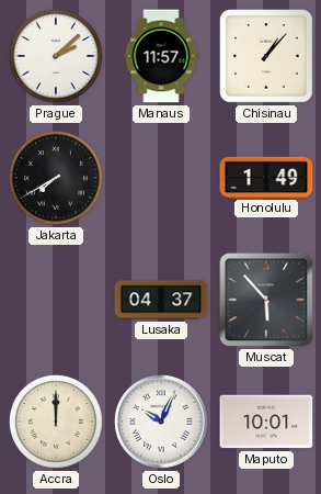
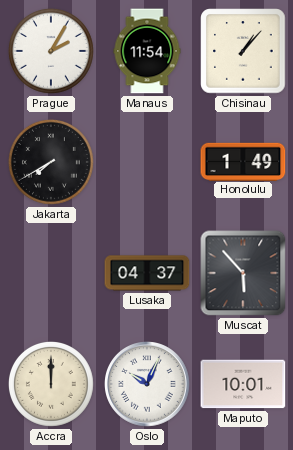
Prague: 2:08 -> 2:05 (51, 51)
Manaus: 11:57 -> 11:54 (147, 51)
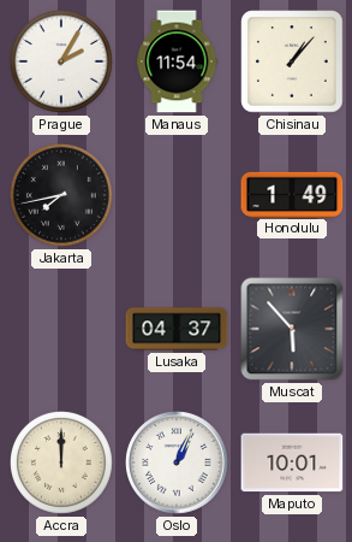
Jakarta: 7:40 -> 7:43 (61, 195)
Oslo: 10:04 -> 1:04 (177, 463)
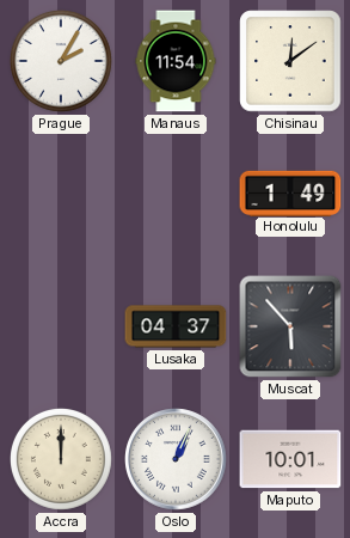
Chisinau: 1:07 -> 12:09 (290, 61)
Jakarta: 7:43 -> none (61, 195)
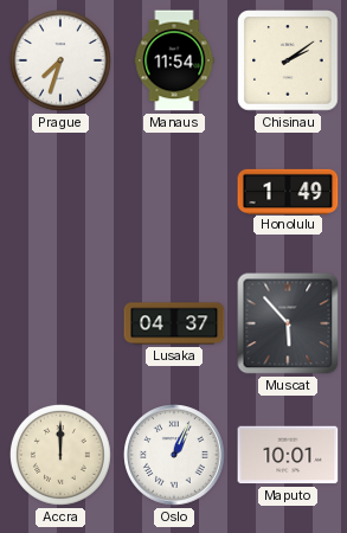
Prague: 2:05 -> 7:33 (60, 60)
Chisinau: 12:09 -> 2:09 (288, 60)
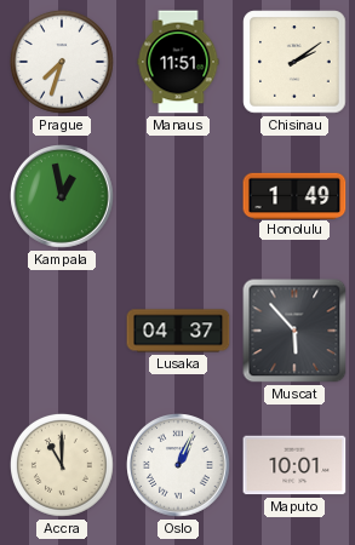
Manaus: 11:54 -> 11:51 (178, 62)
Kampala: none -> 12:58 (62, 196)
Accra: 12:00 -> 11:00 (62, 465)
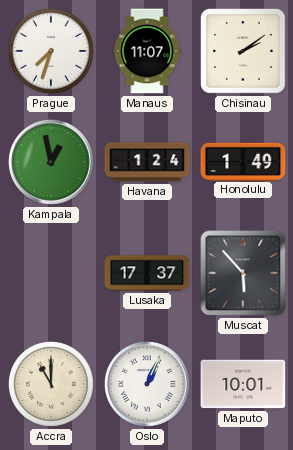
Manaus: 11:51 -> 11:07 (147, 51)
Havana: none -> 1:24 (147, 162)
Lusaka: 04:37 -> 17:37 (147, 273)
